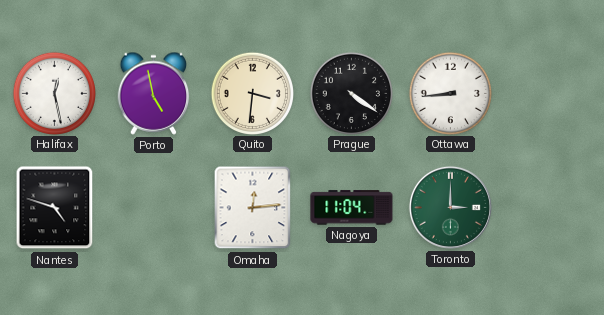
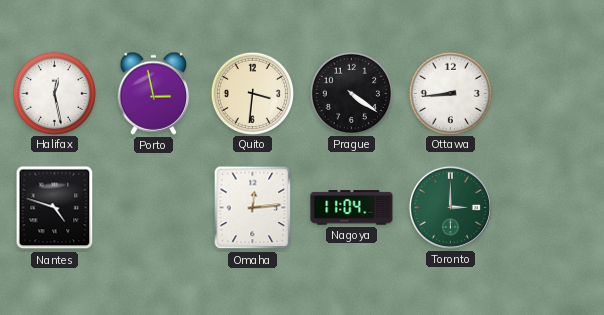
Porto: 4:58 -> 2:58 (154, 93)
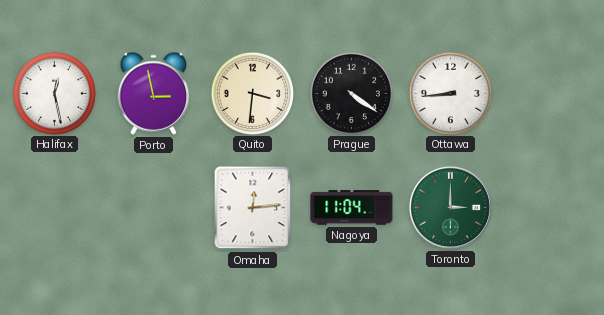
Nantes: 4:48 -> none (55, 208)
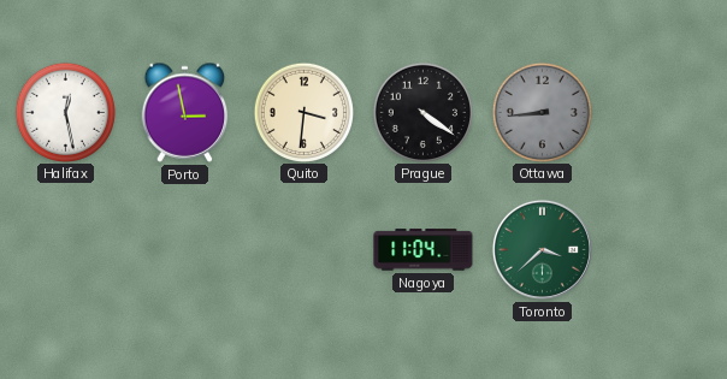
Ottawa dial: white -> grey (542, 112)
Omaha: 12:14 -> none (253, 208)
Toronto: 3:00 -> 3:38 (542, 249)
